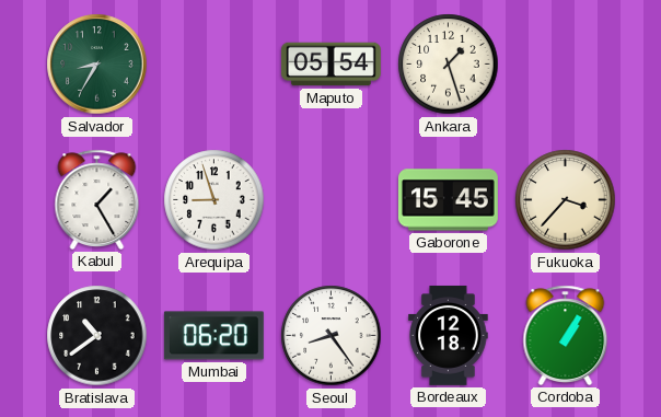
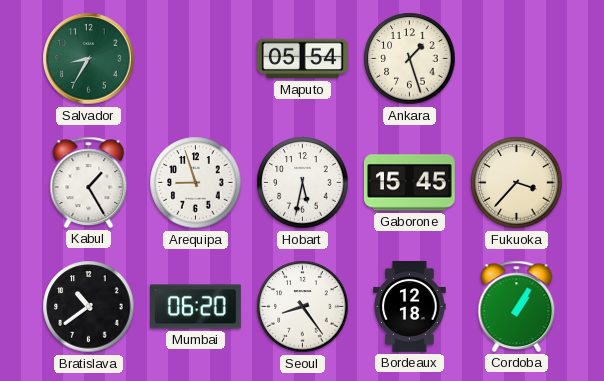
Hobart: none -> 5:32 (303, 183)
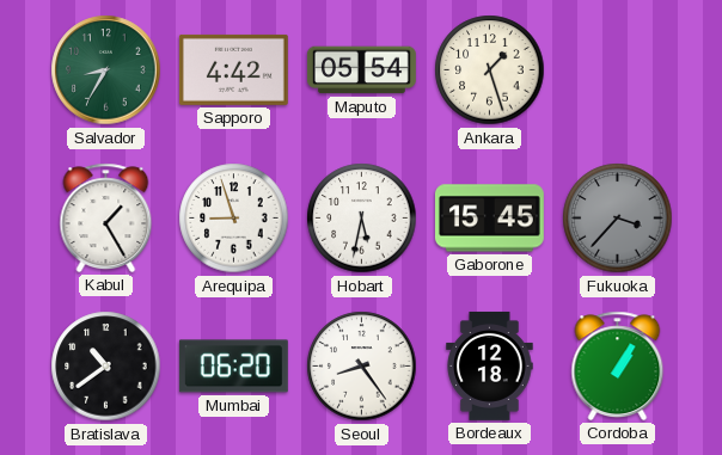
Sapporo: none -> 4:42 (233, 69)
Fukuoka dial: cream -> grey (618, 219)
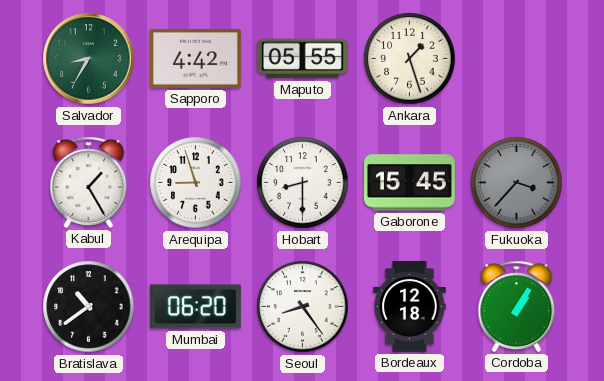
Maputo: 05:54 -> 05:55 (302, 59)
Hobart: 5:32 -> 8:30 (303, 183)
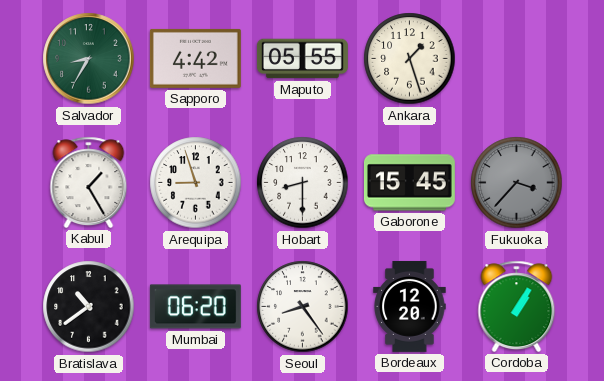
Bordeaux: 12:18 -> 12:20 (410, 306)
